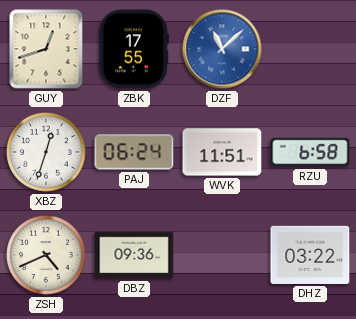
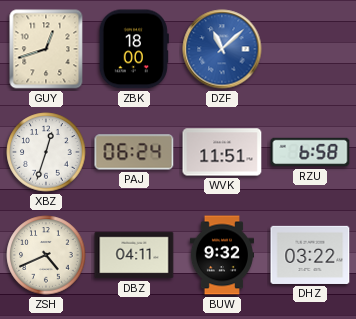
ZBK: 17:55 -> 18:00 (134, 49)
DBZ: 09:36 -> 04:11 (134, 255)
BUW: none -> 9:32 (221, 255)
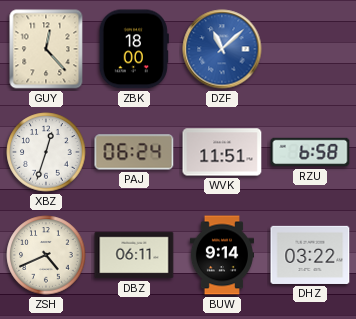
GUY: 12:42 -> 12:23 (46, 49)
DBZ: 04:11 -> 06:11 (134, 255)
BUW: 9:32 -> 9:14 (221, 255)
